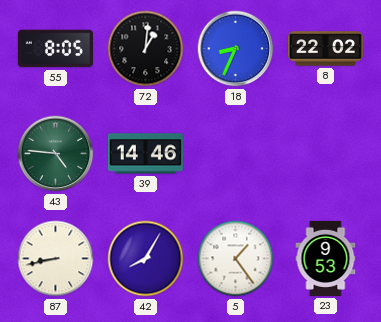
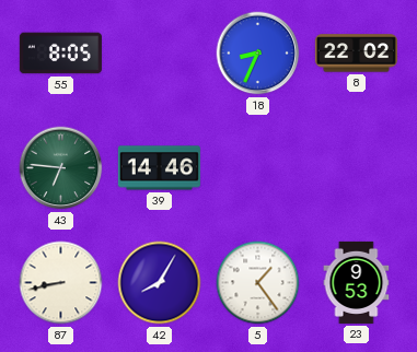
72: 1:01 -> none (146, 49)
43: 4:46 -> 6:46 (61, 168)
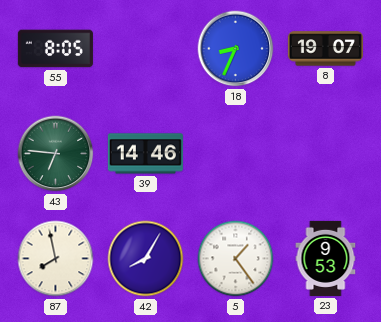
8: 22:02 -> 19:07 (325, 49)
87: 8:43 -> 7:58 (56, 259)
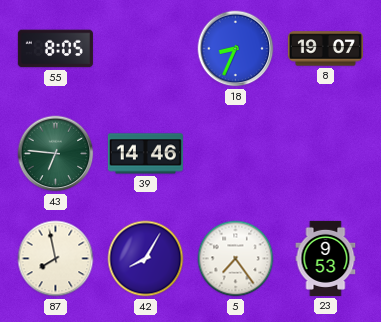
5: 1:24 -> 7:24 (236, 259)
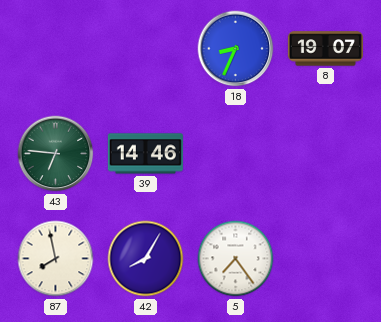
55: 8:05 -> none (55, 49)
23: 9:53 -> none (326, 258)
